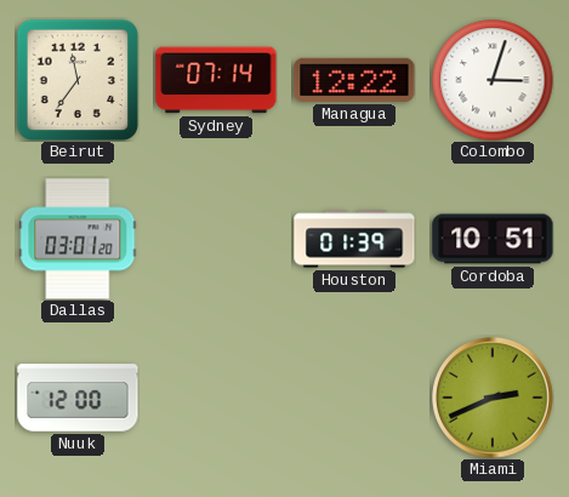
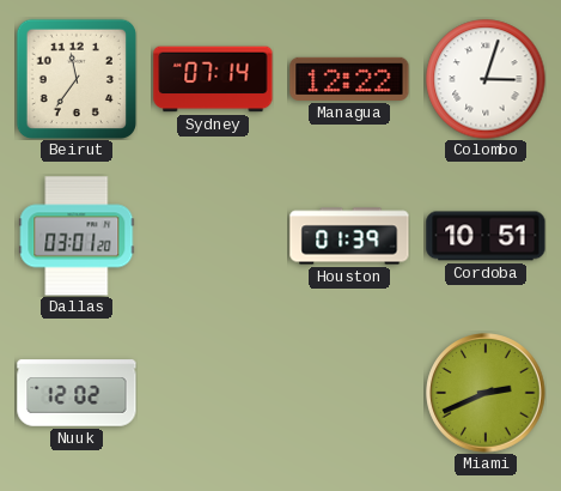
Nuuk: 12:00 -> 12:02 (77, 393)
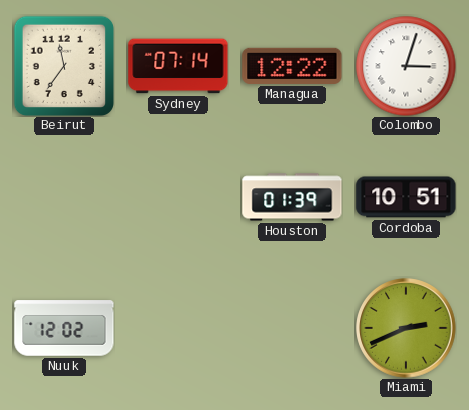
Dallas: 03:01 -> none (77, 236)
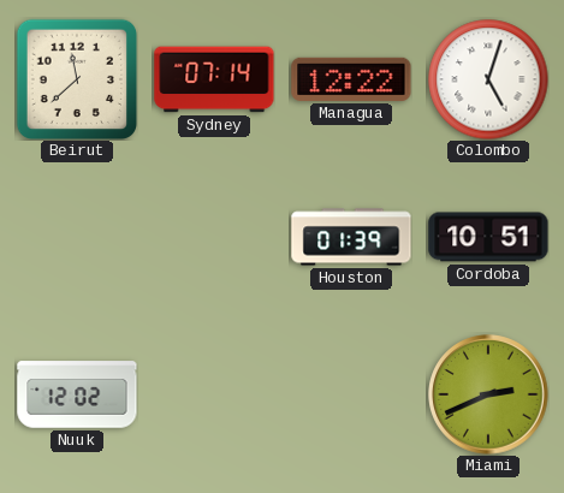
Beirut: 11:36 -> 11:38 (76, 78)
Colombo: 3:03 -> 5:03 (488, 79)
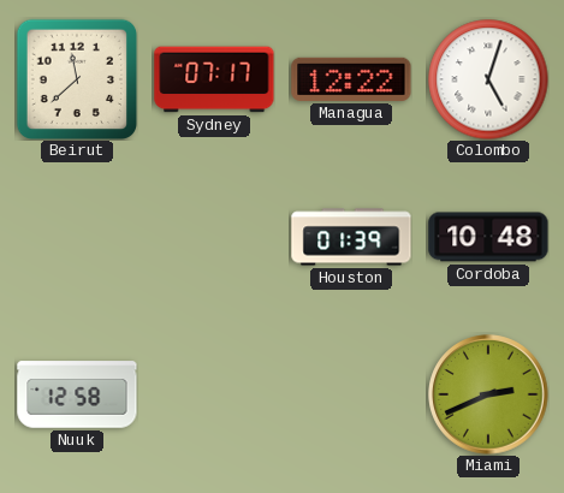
Sydney: 07:14 -> 07:17 (214, 79)
Cordoba: 10:51 -> 10:48 (488, 237)
Nuuk: 12:02 -> 12:58 (77, 394)
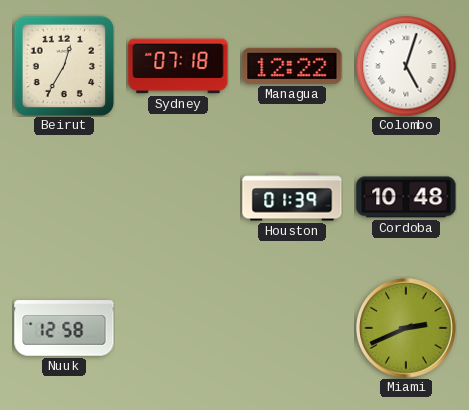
Beirut: 11:38 -> 12:35 (63, 65)
Sydney: 07:17 -> 07:18 (178, 66)
